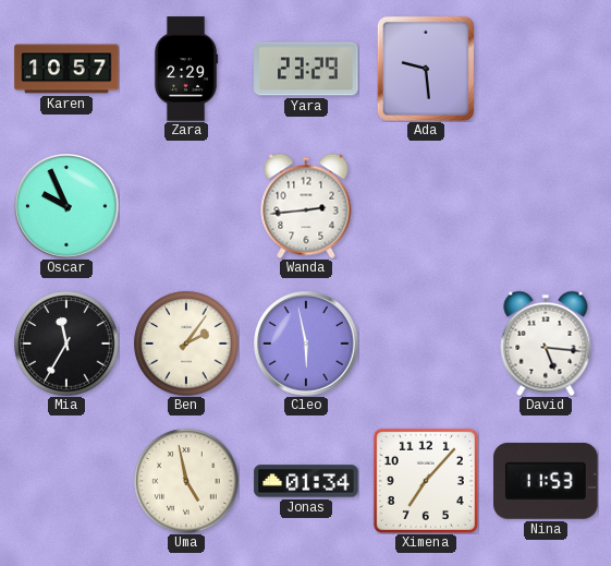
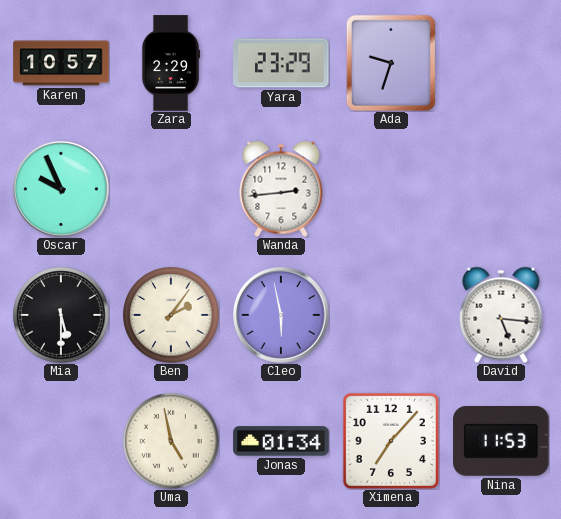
Ada: 9:29 -> 9:33 (391, 63)
Mia: 11:35 -> 5:30 (61, 315)
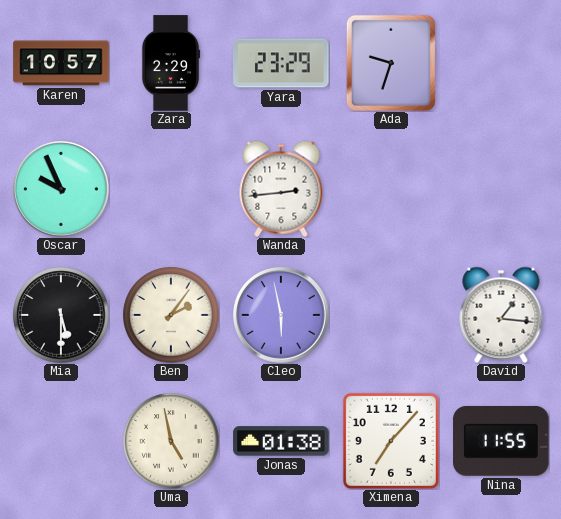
David: 5:16 -> 1:16 (501, 315)
Jonas: 01:34 -> 01:38 (281, 441)
Nina: 11:53 -> 11:55 (501, 441)
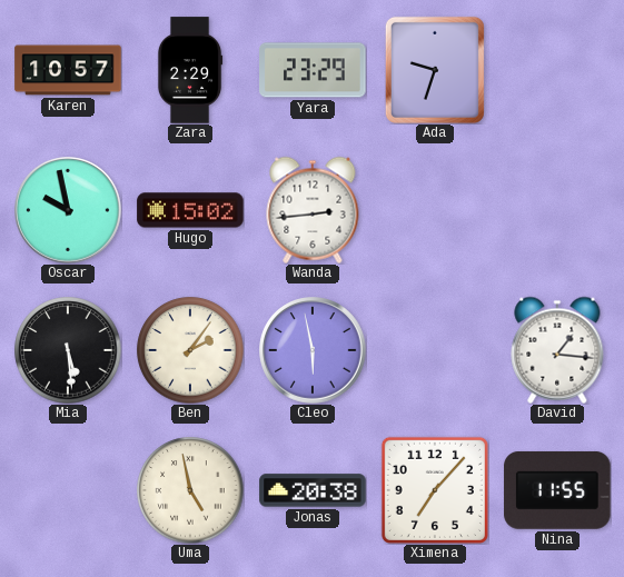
Oscar: 9:56 -> 9:58 (68, 210)
Hugo: none -> 15:02 (190, 210)
Mia: 5:30 -> 5:29 (68, 350)
Jonas: 01:38 -> 20:38 (313, 490)
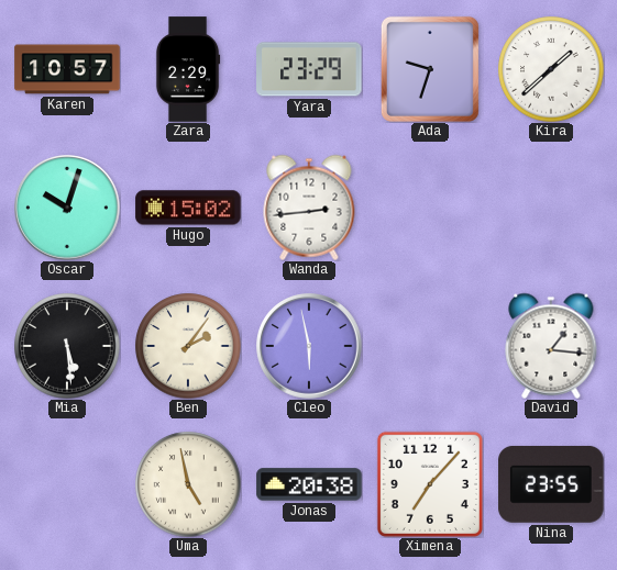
Kira: none -> 1:38 (551, 69)
Oscar: 9:58 -> 10:03 (67, 208)
Nina: 11:55 -> 23:55 (551, 484)
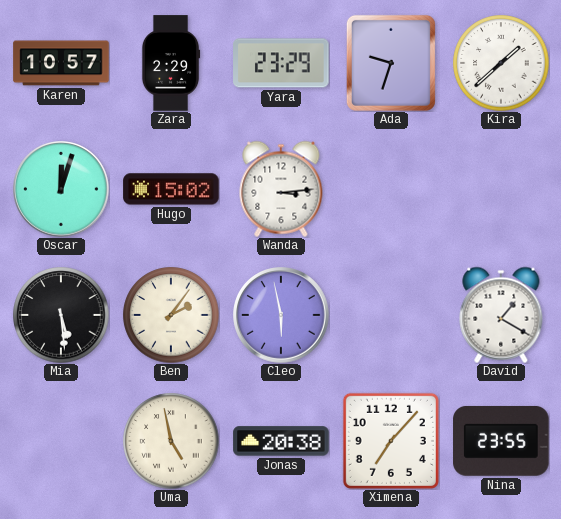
Oscar: 10:03 -> 12:03 (61, 189)
Wanda: 2:44 -> 3:14 (281, 189)
David: 1:16 -> 1:20 (501, 315)
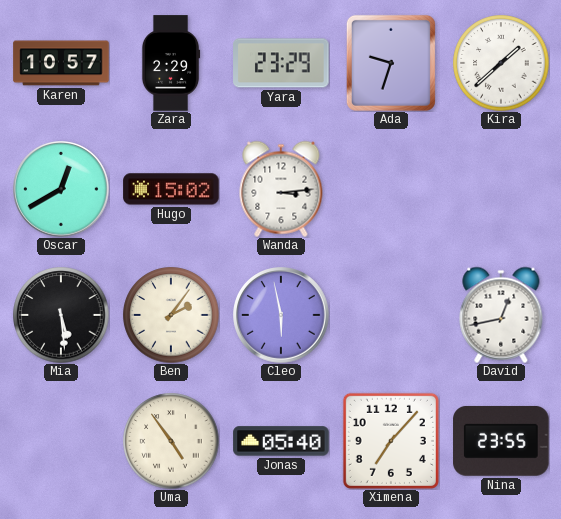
Oscar: 12:03 -> 12:40 (61, 189)
David: 1:20 -> 12:43 (501, 315)
Uma: 4:58 -> 4:54 (171, 441)
Jonas: 20:38 -> 05:40 (281, 441)
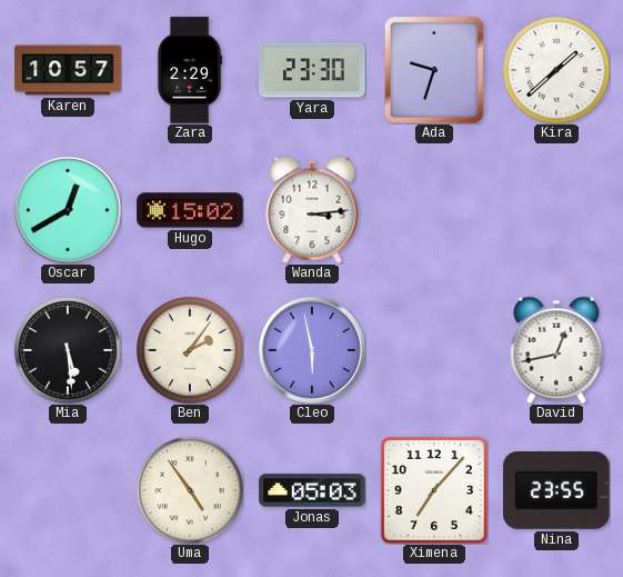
Yara: 23:29 -> 23:30 (312, 70)
Jonas: 05:40 -> 05:03 (312, 490)
